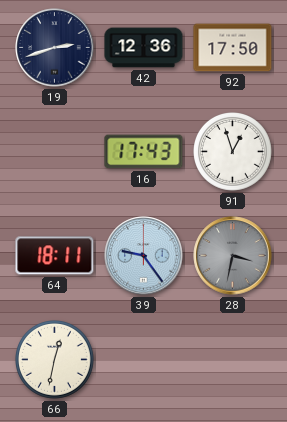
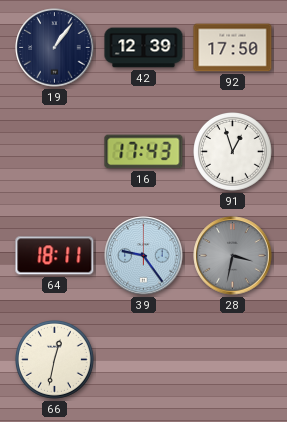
19: 2:42 -> 1:06 (55, 48)
42: 12:36 -> 12:39 (144, 48)
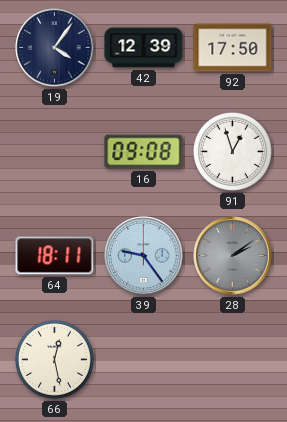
19: 1:06 -> 4:06 (55, 48)
16: 17:43 -> 09:08 (144, 152)
28: 3:32 -> 2:09 (233, 256)
66: 12:32 -> 12:28 (55, 360)
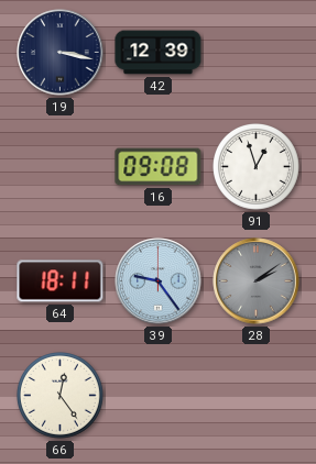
19: 4:06 -> 3:17 (61, 53)
92: 17:50 -> none (233, 48)
66: 12:28 -> 12:24 (61, 396)
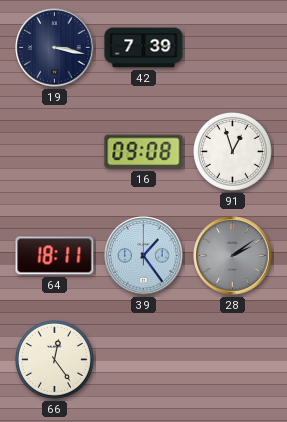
42: 12:39 -> 7:39 (144, 48)
39: 9:24 -> 1:24 (144, 256)
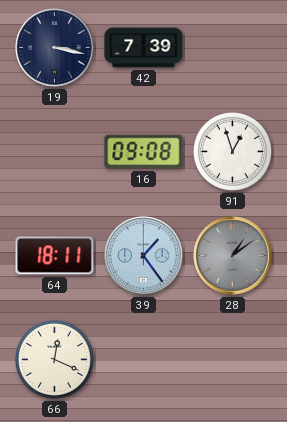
28: 2:09 -> 1:09 (233, 256)
66: 12:24 -> 12:19 (55, 360)
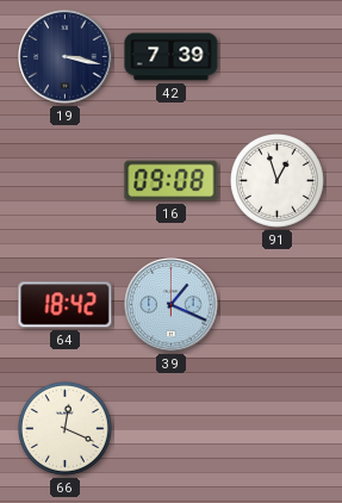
64: 18:11 -> 18:42 (66, 305)
39: 1:24 -> 1:19 (172, 305)
28: 1:09 -> none (233, 256)
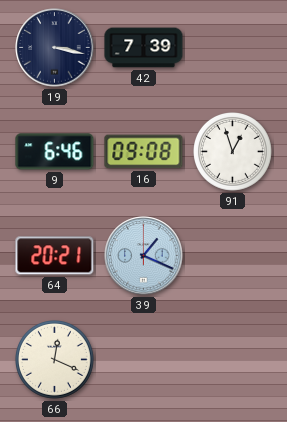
9: none -> 6:46 (55, 152)
64: 18:42 -> 20:21 (55, 256)
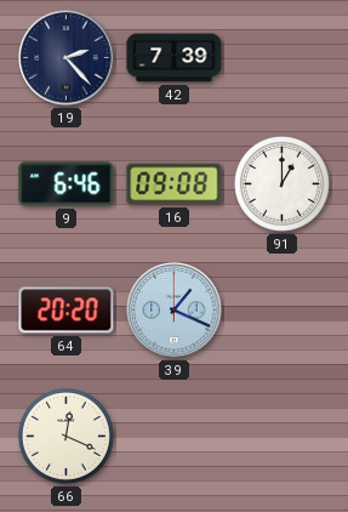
19: 3:17 -> 2:23 (67, 58)
91: 12:57 -> 1:00 (283, 184)
64: 20:21 -> 20:20 (67, 311)
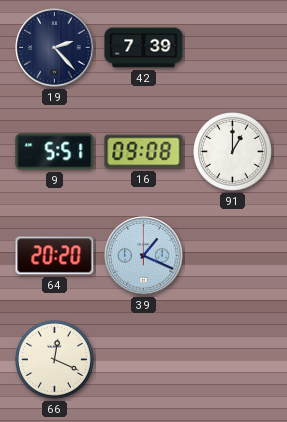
9: 6:46 -> 5:51 (55, 152)
